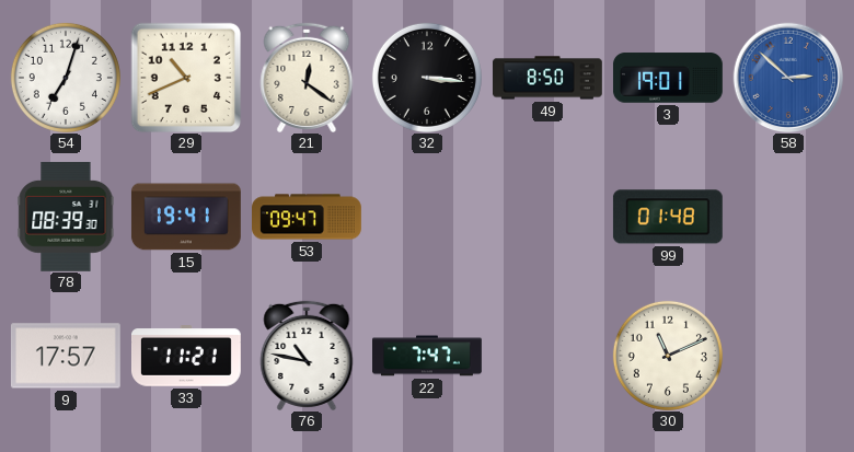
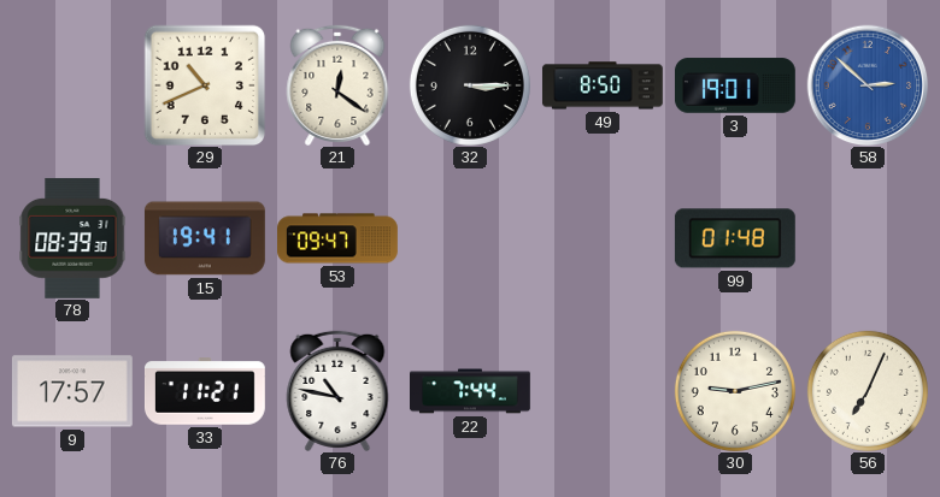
54: 7:03 -> none (66, 78)
32: 3:16 -> 3:15 (470, 85)
22: 7:47 -> 7:44 (471, 391)
30: 11:11 -> 9:13 (735, 391)
56: none -> 7:04 (868, 391)
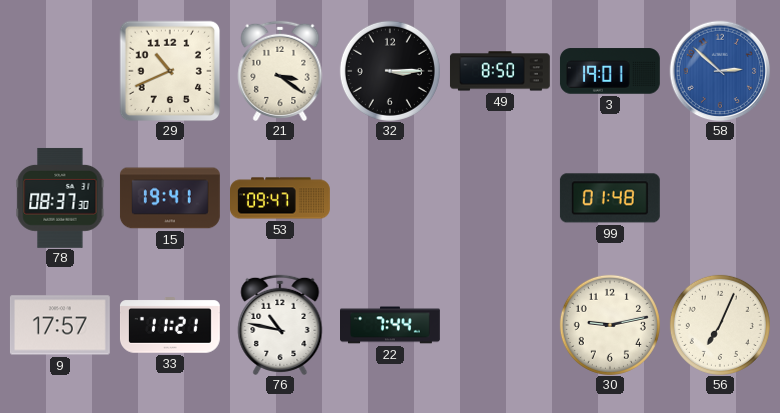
21: 12:21 -> 3:21 (280, 71)
78: 08:39 -> 08:37 (60, 198)
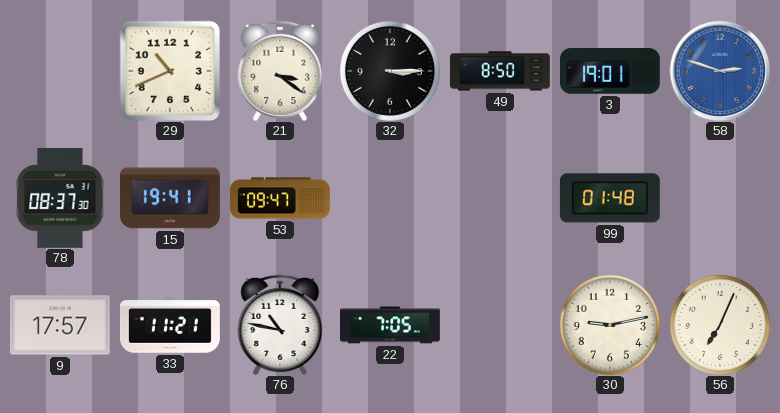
58: 2:52 -> 2:48 (720, 71)
22: 7:44 -> 7:05 (391, 325)
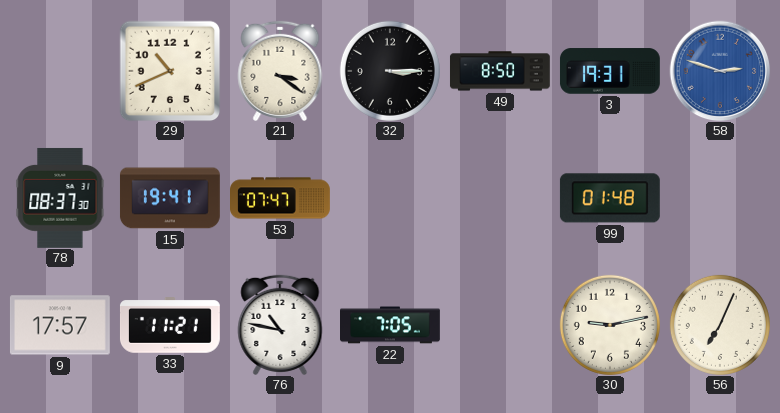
3: 19:01 -> 19:31 (610, 71)
53: 09:47 -> 07:47 (281, 198)
